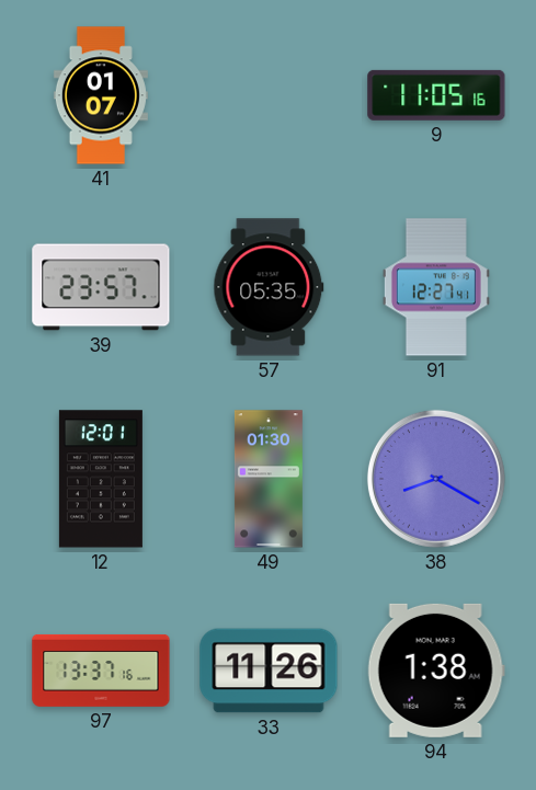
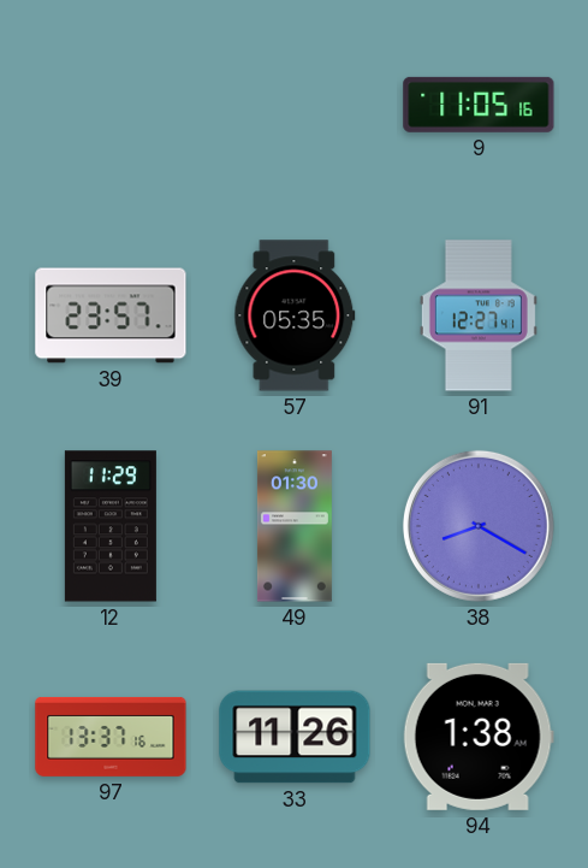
41: 01:07 -> none (101, 95)
12: 12:01 -> 11:29 (111, 526)
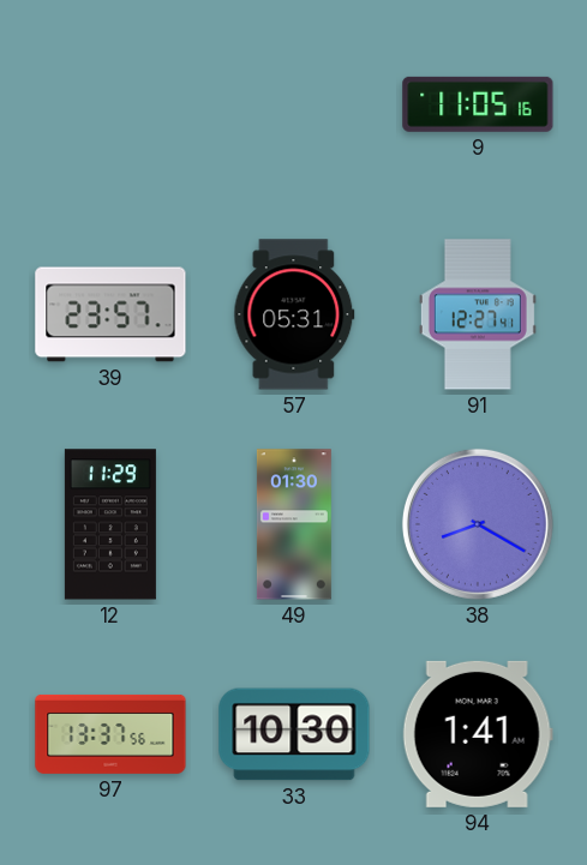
57: 05:35 -> 05:31 (294, 314)
97: 13:37:16 -> 13:37:56 (110, 734)
33: 11:26 -> 10:30 (294, 734)
94: 1:38 -> 1:41 (478, 734)
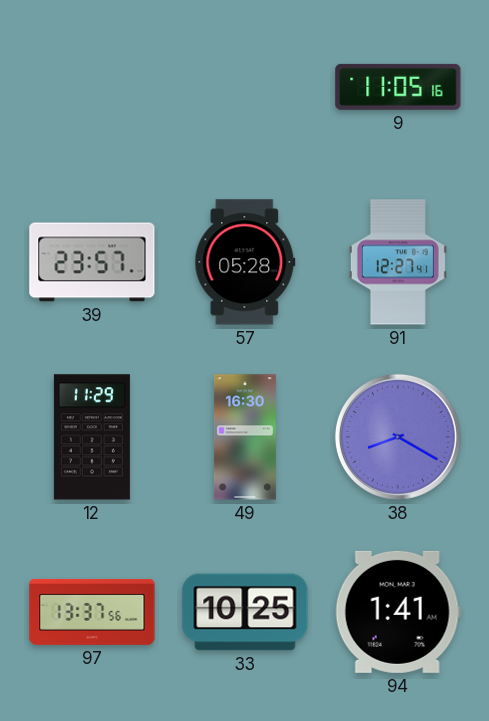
57: 05:31 -> 05:28 (245, 262)
49: 01:30 -> 16:30 (245, 437)
33: 10:30 -> 10:25 (245, 612)
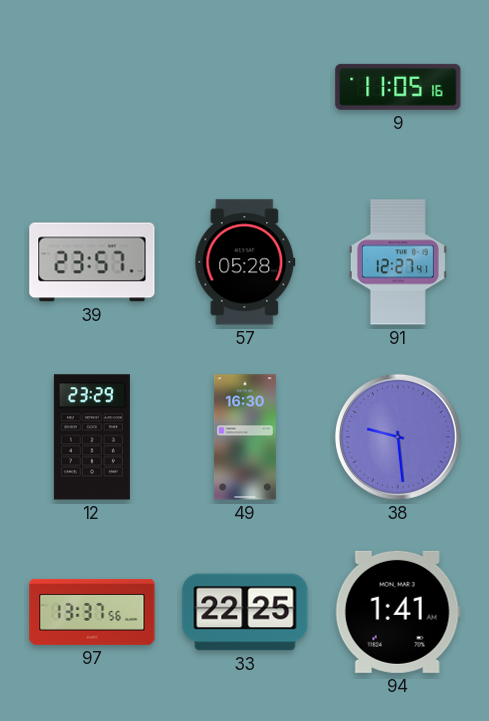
12: 11:29 -> 23:29 (92, 437)
38: 8:20 -> 9:29 (398, 437)
33: 10:25 -> 22:25 (245, 612)
